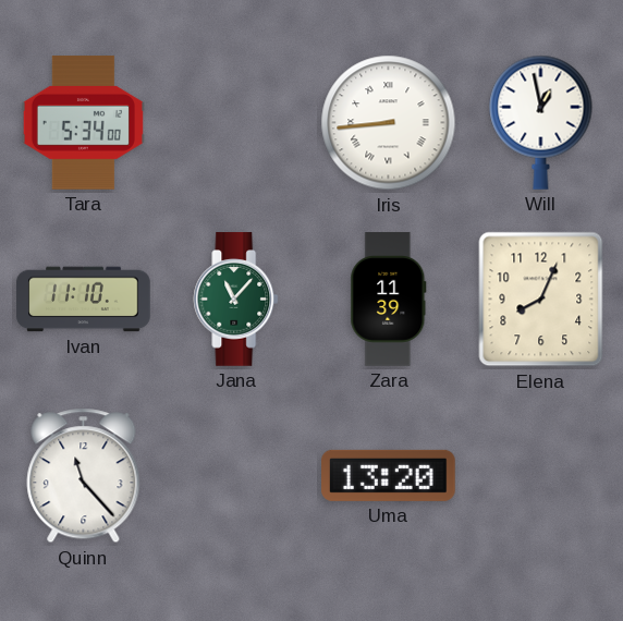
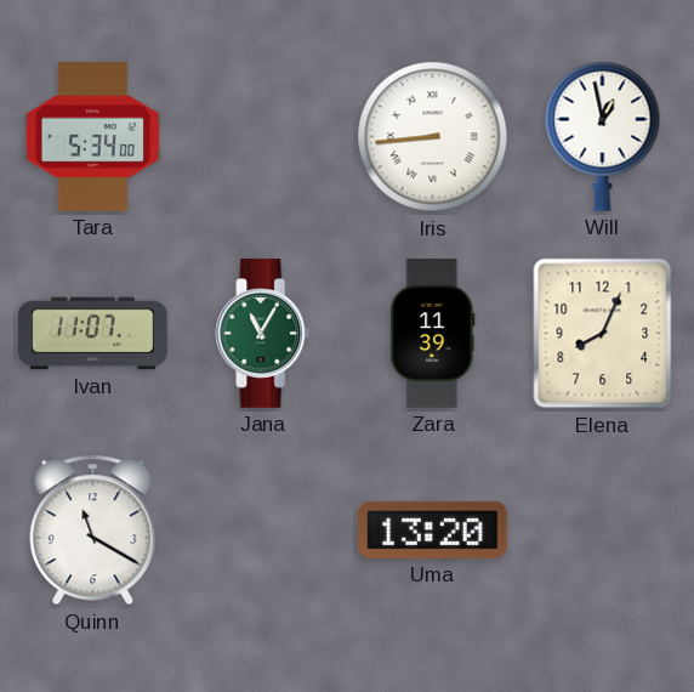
Ivan: 11:10 -> 11:07 (93, 334)
Jana: 11:07 -> 11:05 (263, 334)
Quinn: 11:23 -> 11:20 (93, 531)
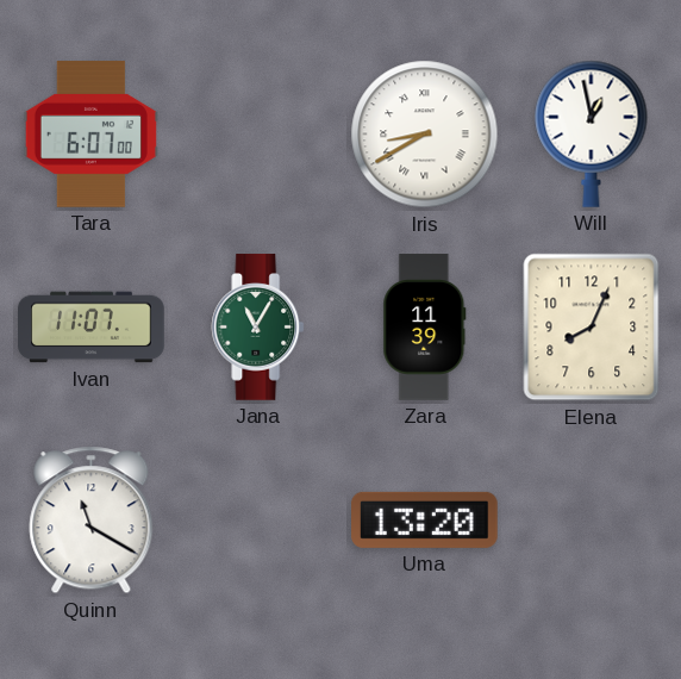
Tara: 5:34 -> 6:07 (90, 135)
Iris: 8:44 -> 8:40 (425, 135)
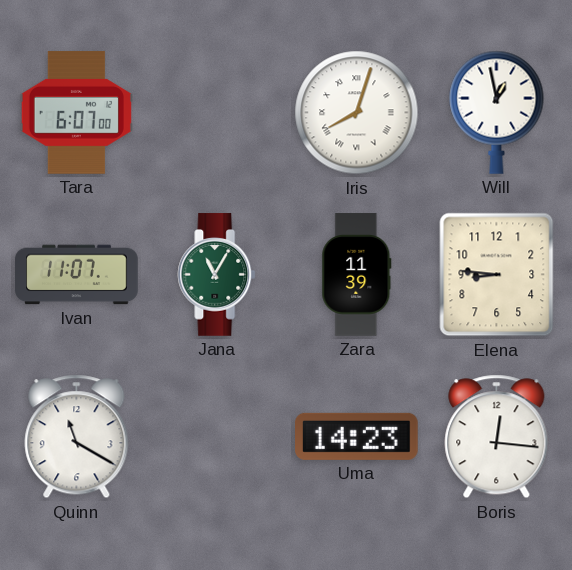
Iris: 8:40 -> 8:03 (357, 113)
Elena: 8:04 -> 8:46 (497, 275)
Uma: 13:20 -> 14:23 (357, 436)
Boris: none -> 12:16 (497, 437)
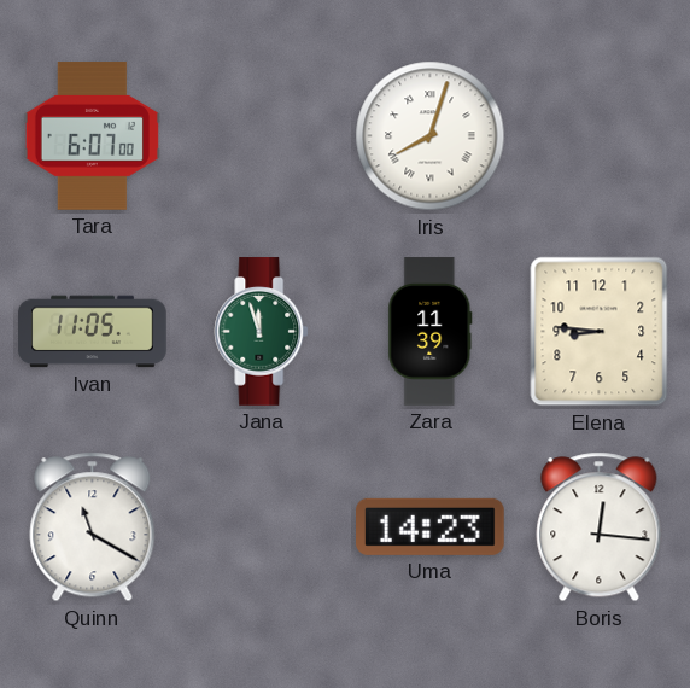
Will: 12:58 -> none (497, 112)
Ivan: 11:07 -> 11:05 (93, 332)
Jana: 11:05 -> 11:57 (262, 332)
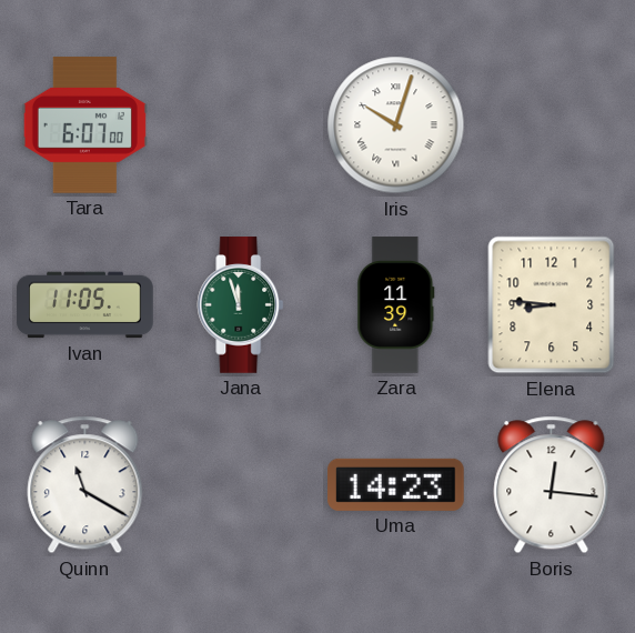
Iris: 8:03 -> 10:03 (396, 125)
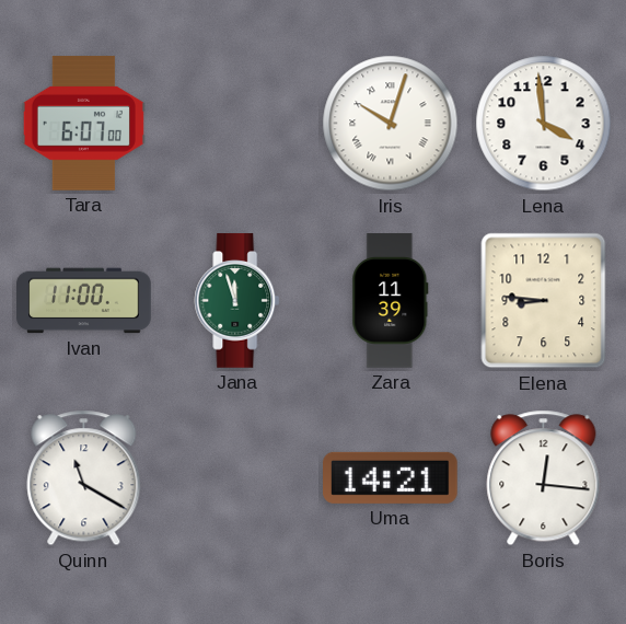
Lena: none -> 3:59 (544, 124)
Ivan: 11:05 -> 11:00 (84, 301)
Uma: 14:23 -> 14:21 (391, 477)
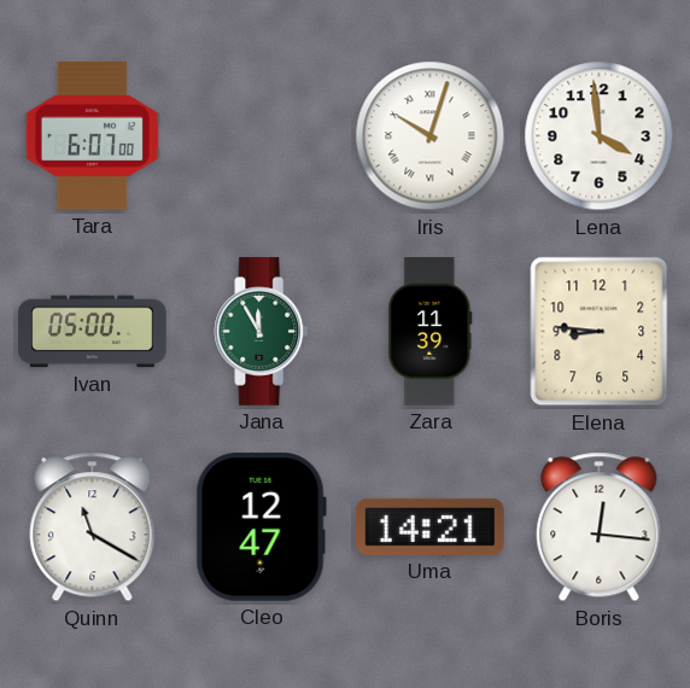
Ivan: 11:00 -> 05:00 (93, 332)
Jana: 11:57 -> 11:55 (262, 332)
Cleo: none -> 12:47 (261, 526)
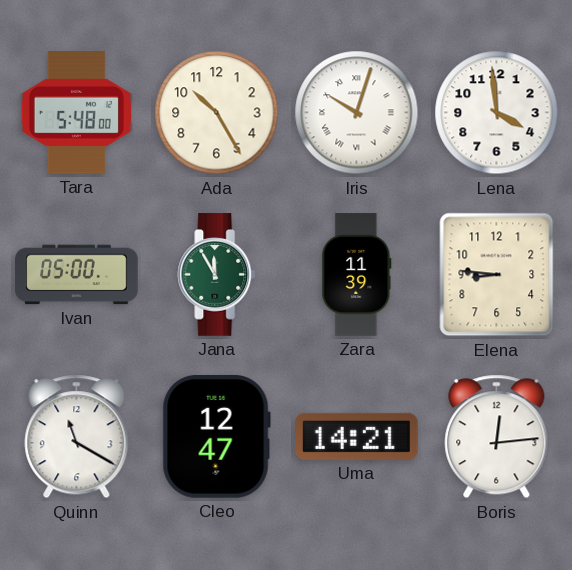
Tara: 6:07 -> 5:48 (76, 113)
Ada: none -> 10:25 (217, 113)
Boris: 12:16 -> 12:14 (497, 437)
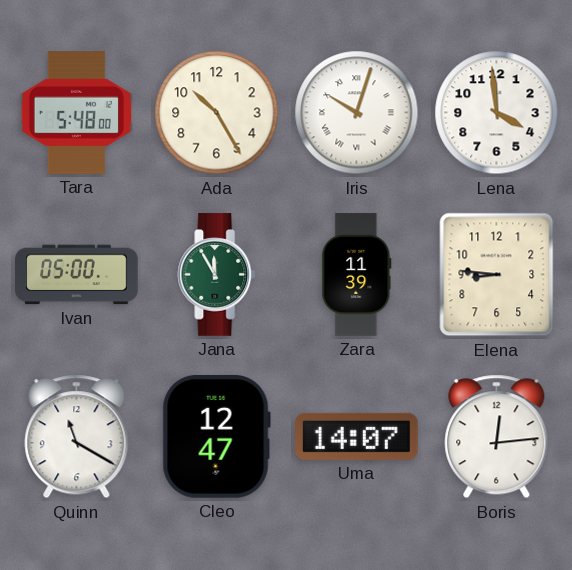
Uma: 14:21 -> 14:07 (357, 436)
